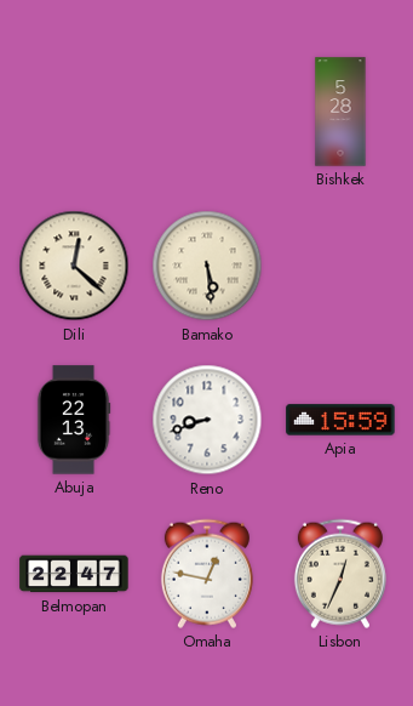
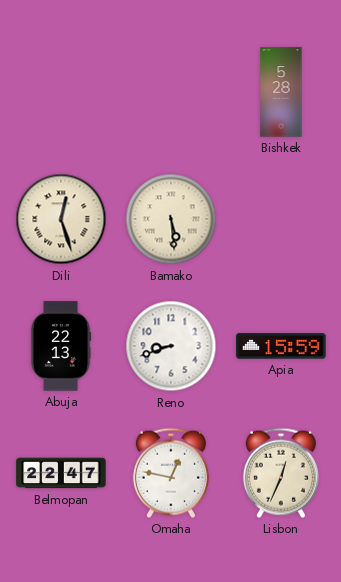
Dili: 12:22 -> 12:27 (61, 219)
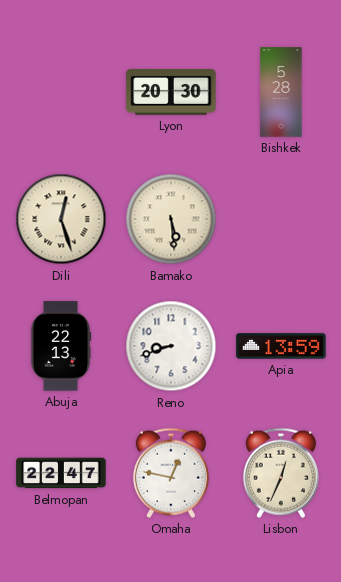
Lyon: none -> 20:30 (171, 92)
Apia: 15:59 -> 13:59 (281, 346)
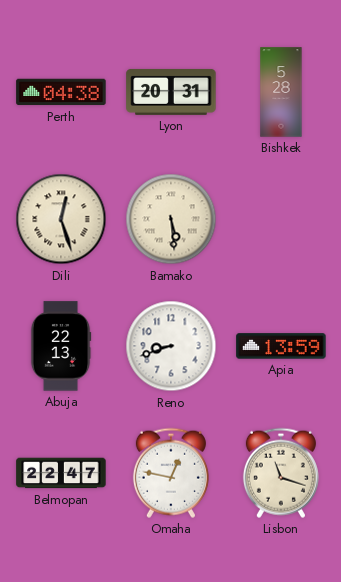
Perth: none -> 04:38 (61, 92)
Lyon: 20:30 -> 20:31 (171, 92)
Lisbon: 12:34 -> 11:18 (281, 473)
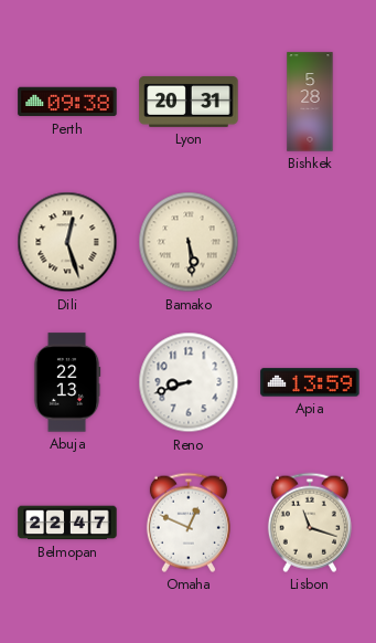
Perth: 04:38 -> 09:38 (67, 102)
Omaha: 12:47 -> 12:49 (189, 523)
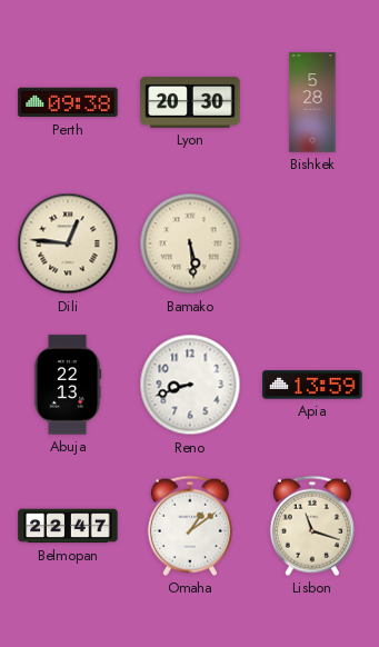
Lyon: 20:31 -> 20:30 (190, 102)
Dili: 12:27 -> 12:46 (68, 243)
Omaha: 12:49 -> 1:09 (190, 526)
